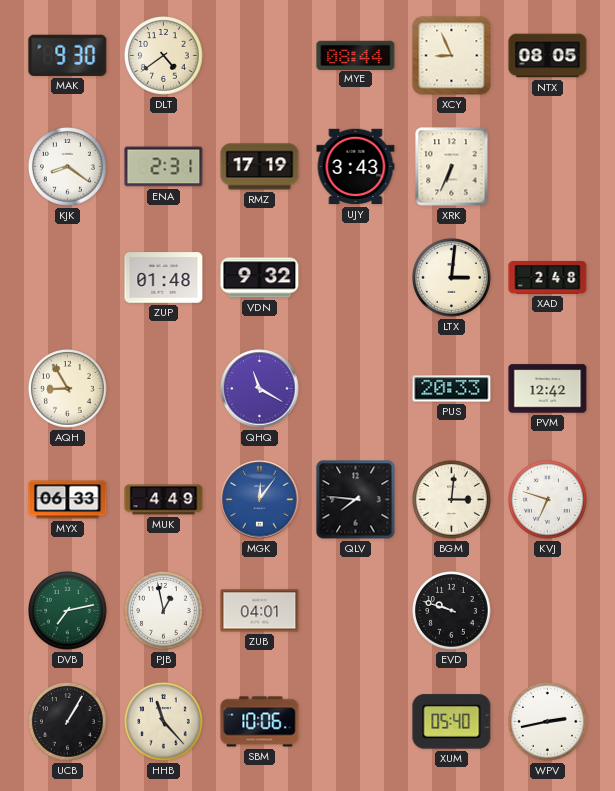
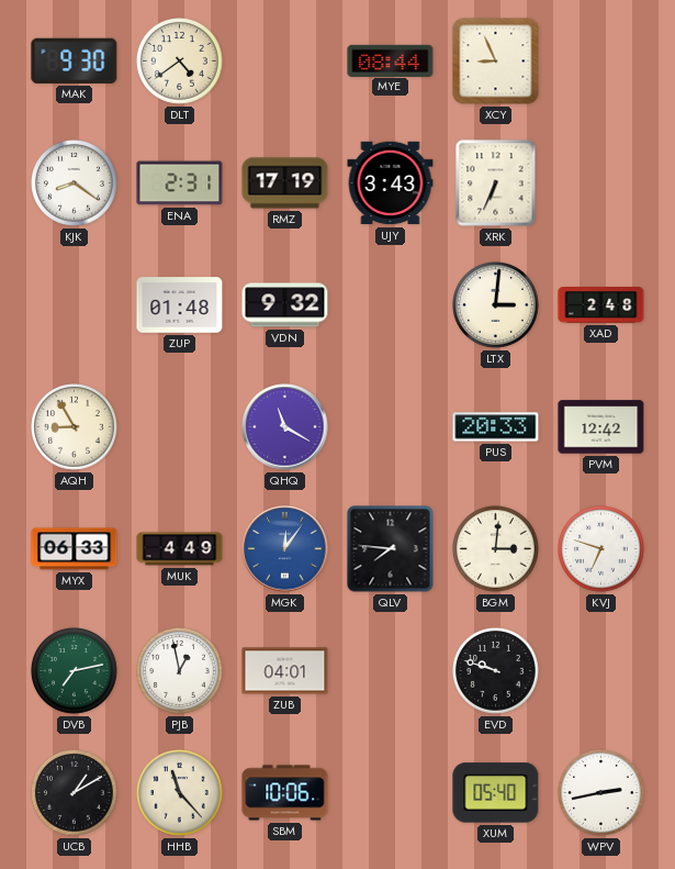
NTX: 08:05 -> none (548, 56)
UCB: 1:05 -> 1:10 (75, 793)
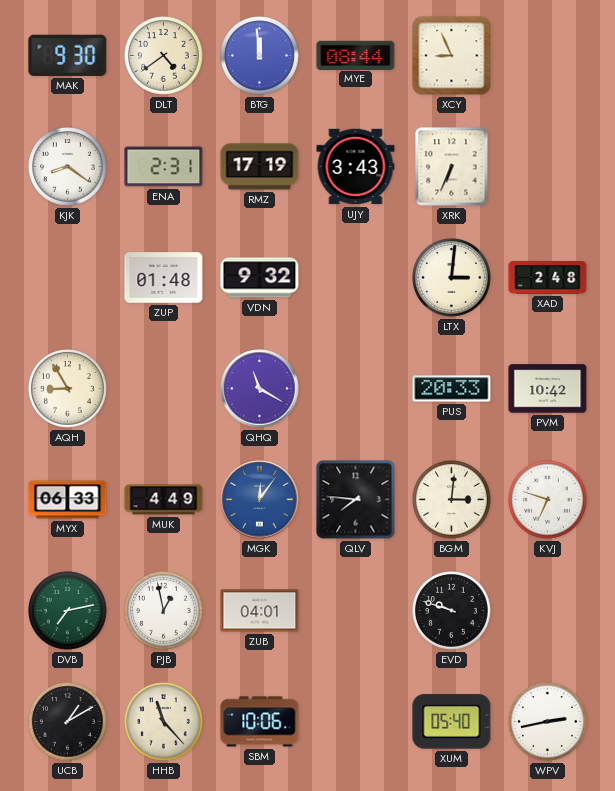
BTG: none -> 11:59 (260, 56)
PVM: 12:42 -> 10:42 (548, 389)
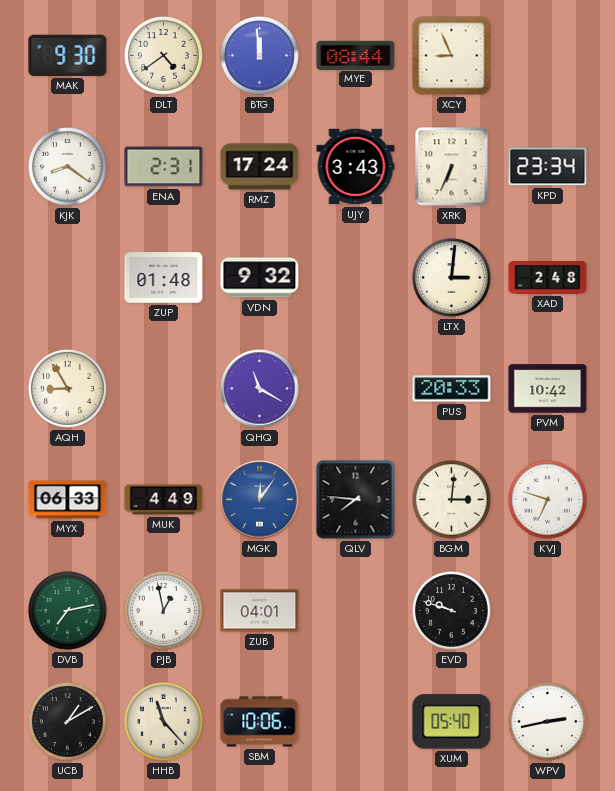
RMZ: 17:19 -> 17:24 (260, 167)
KPD: none -> 23:34 (548, 167)
